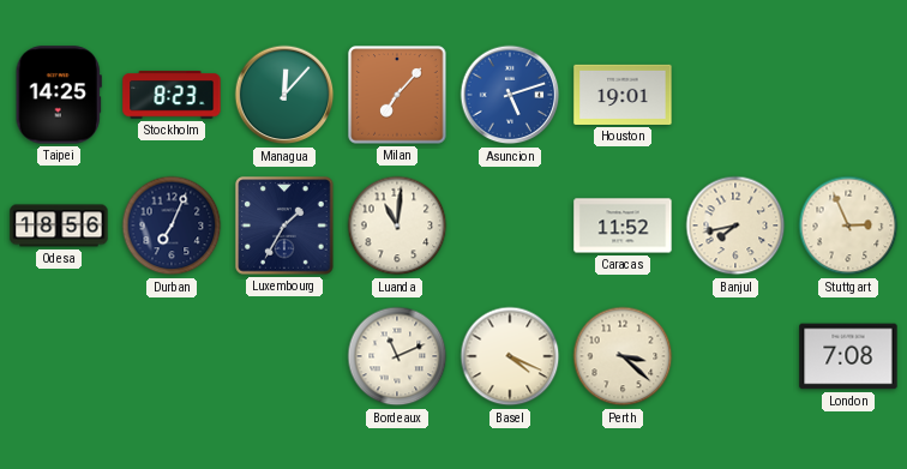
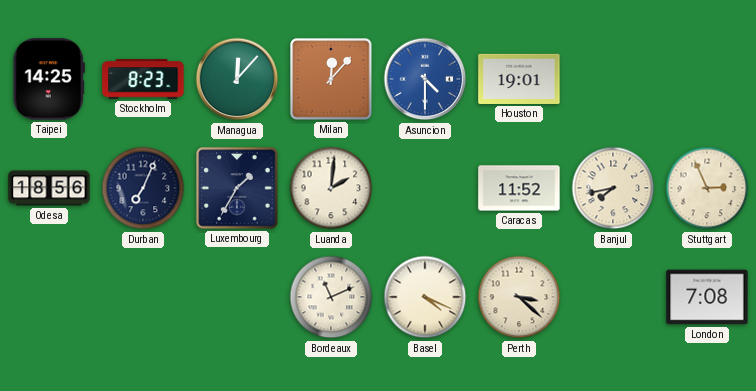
Milan: 7:07 -> 12:07 (331, 79)
Asuncion: 5:12 -> 4:30 (425, 79)
Luanda: 11:01 -> 2:01 (331, 188)
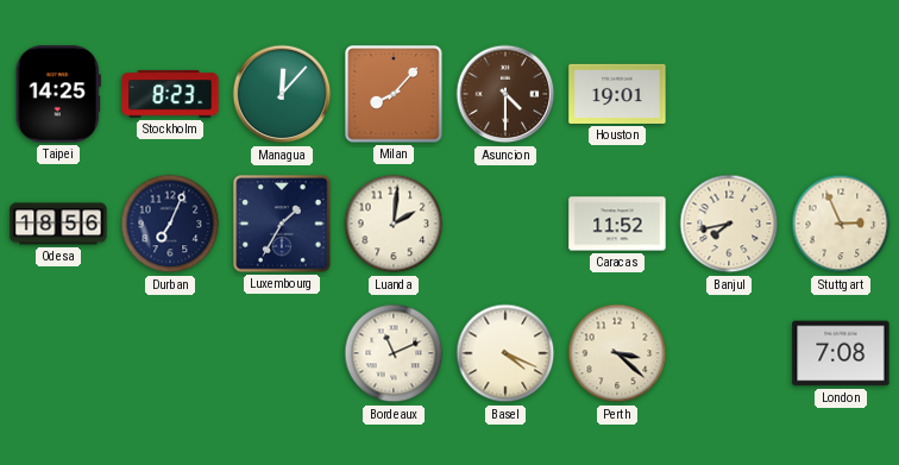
Milan: 12:07 -> 8:07 (394, 94)
Asuncion dial: blue -> brown (505, 94)
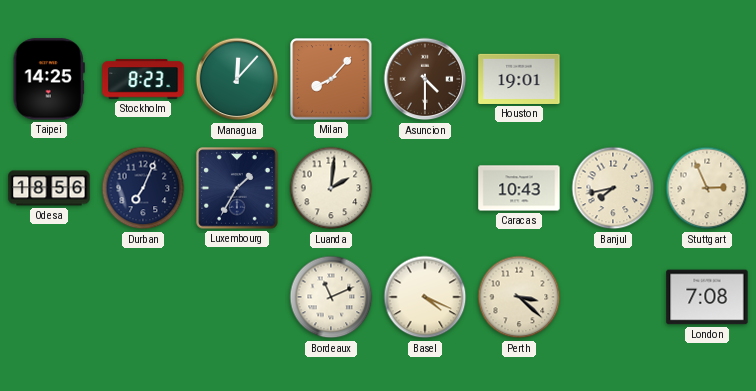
Caracas: 11:52 -> 10:43 (519, 188)
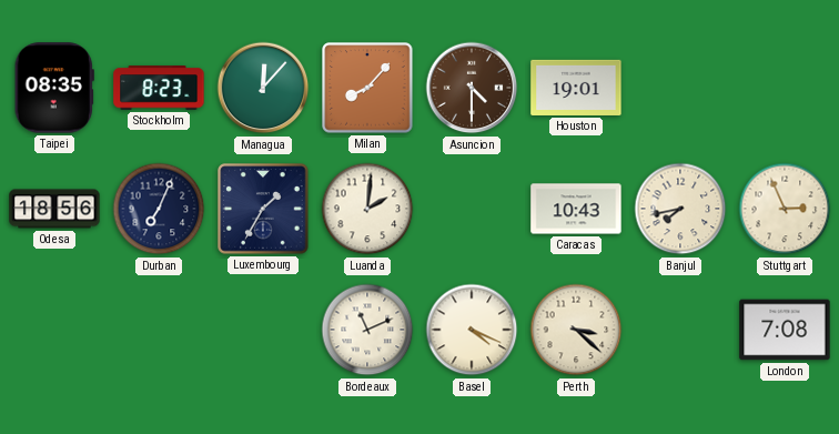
Taipei: 14:25 -> 08:35 (54, 88)
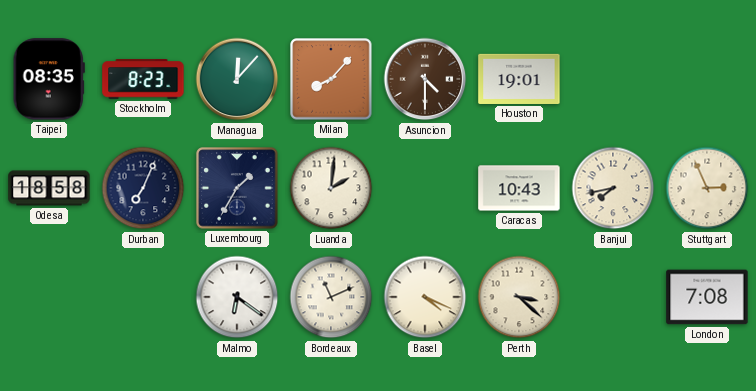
Odesa: 18:56 -> 18:58 (49, 188)
Malmo: none -> 6:21 (237, 297)
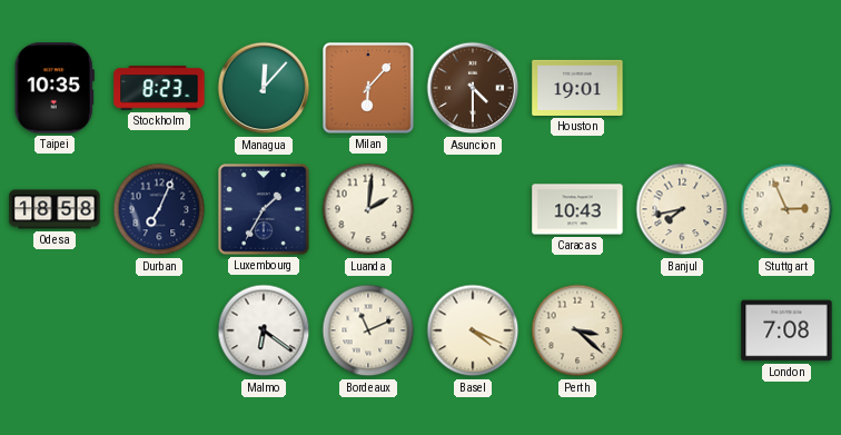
Taipei: 08:35 -> 10:35 (55, 88)
Milan: 8:07 -> 6:07 (368, 88)
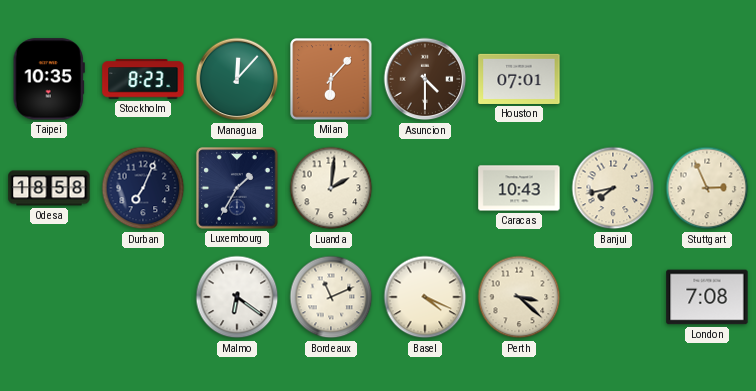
Houston: 19:01 -> 07:01 (519, 79)
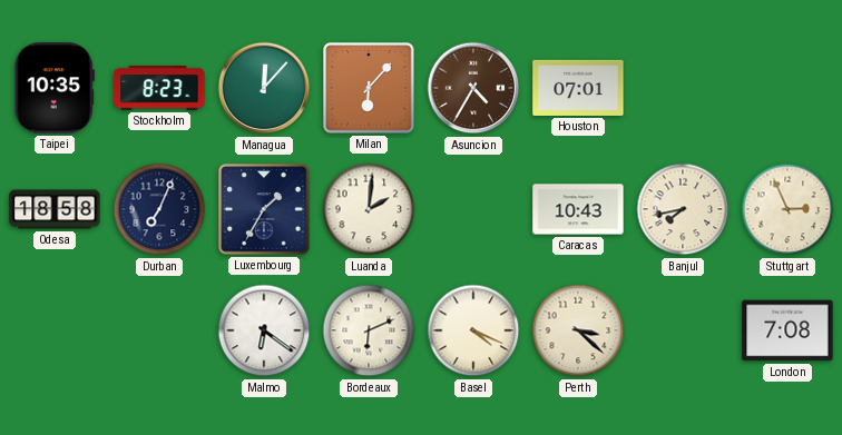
Asuncion: 4:30 -> 4:35 (473, 88)
Bordeaux: 11:11 -> 6:11 (369, 330)
